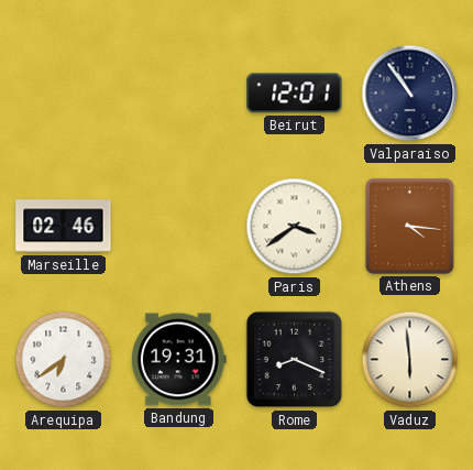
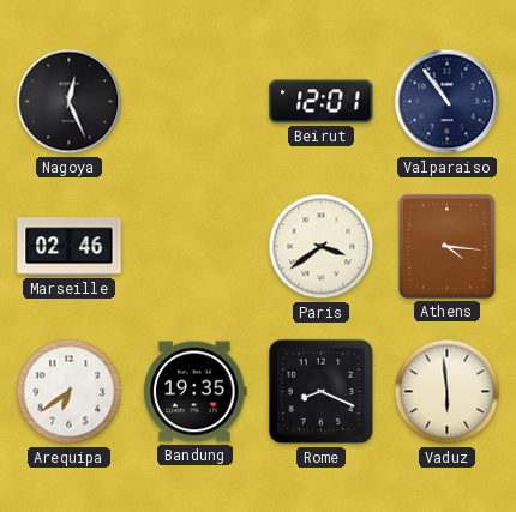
Nagoya: none -> 12:26 (70, 102)
Bandung: 19:31 -> 19:35 (194, 392)
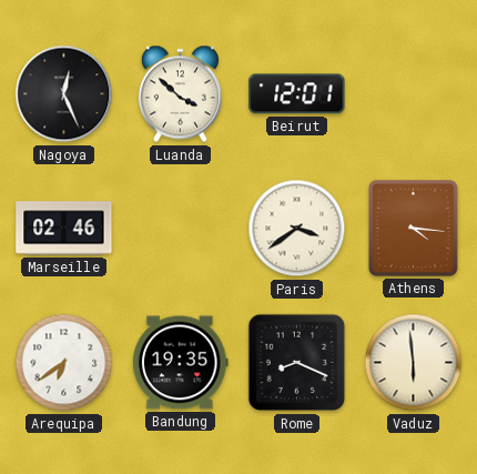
Luanda: none -> 3:52 (180, 94)
Valparaiso: 10:54 -> none (448, 102)
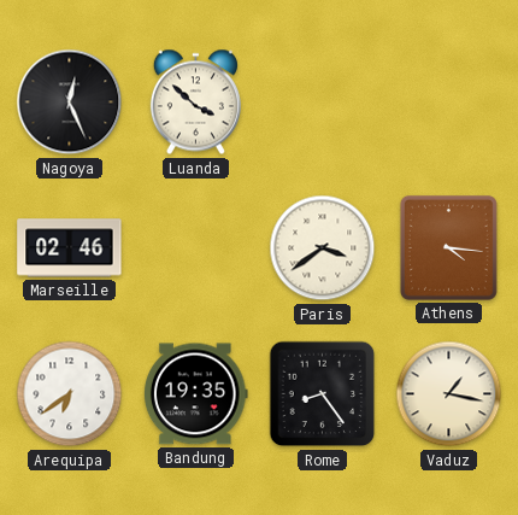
Beirut: 12:01 -> none (297, 94)
Rome: 8:19 -> 8:24 (323, 394)
Vaduz: 5:59 -> 1:17 (449, 394)
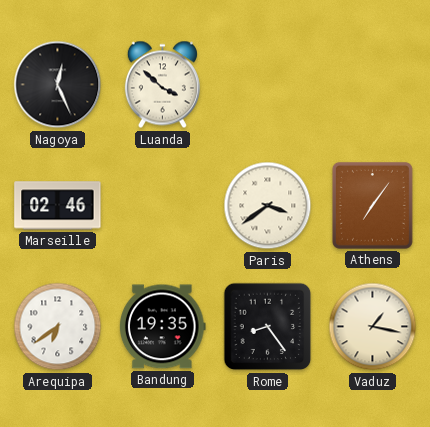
Athens: 4:16 -> 7:06 (372, 205)
